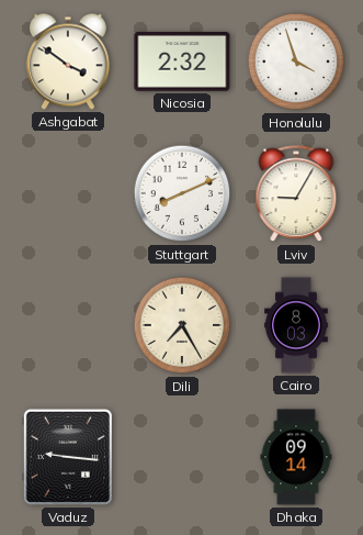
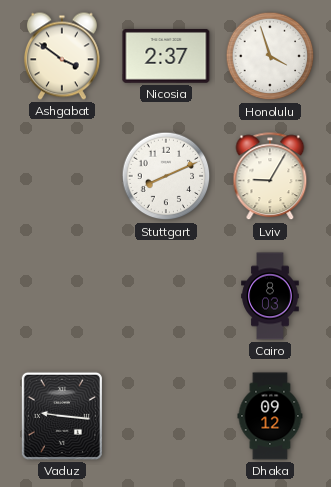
Nicosia: 2:32 -> 2:37 (166, 56)
Dili: 7:25 -> none (182, 325)
Dhaka: 09:14 -> 09:12 (270, 416)
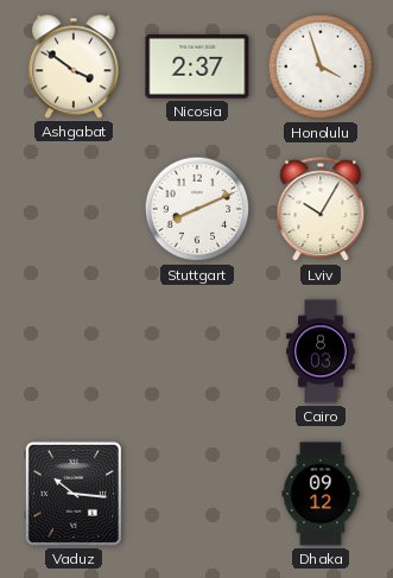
Lviv: 9:05 -> 10:05 (321, 210)
Vaduz: 9:16 -> 10:16 (74, 494)
